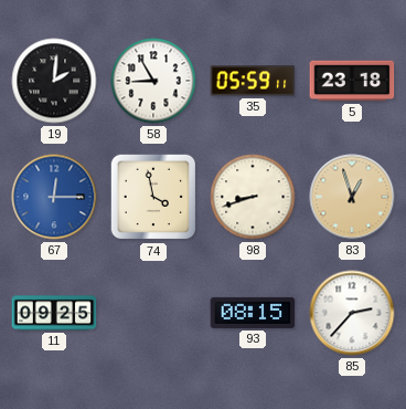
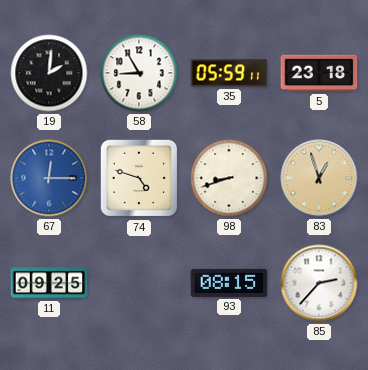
74: 3:58 -> 4:48 (139, 178)
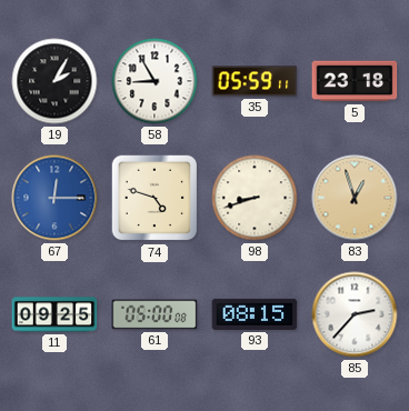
19: 2:01 -> 2:05 (54, 81)
61: none -> 05:00 (154, 314)
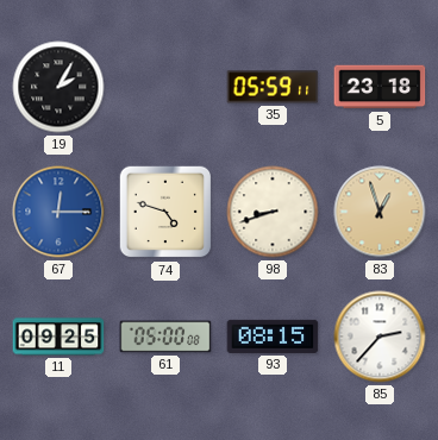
58: 8:55 -> none (154, 81)
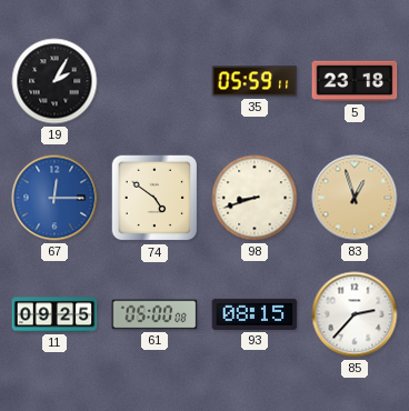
74: 4:48 -> 4:51 (154, 198)
